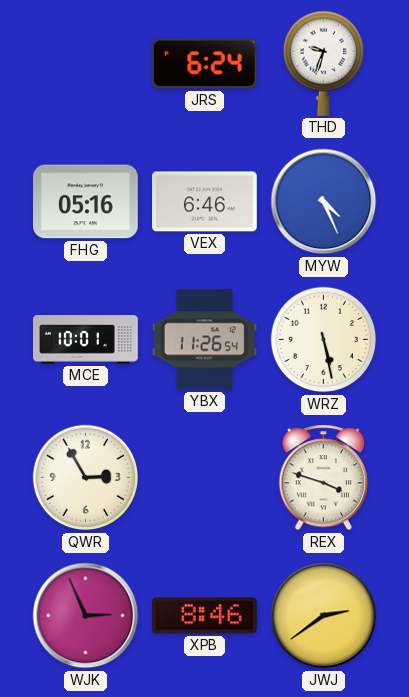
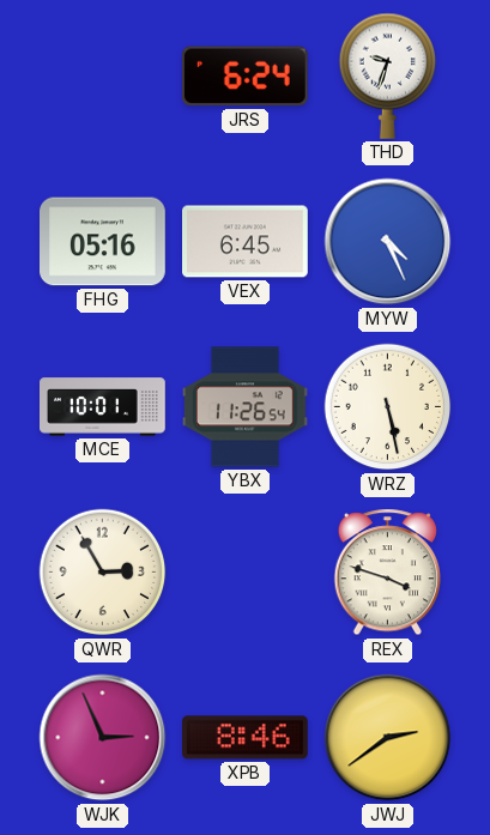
VEX: 6:46 -> 6:45 (246, 242)
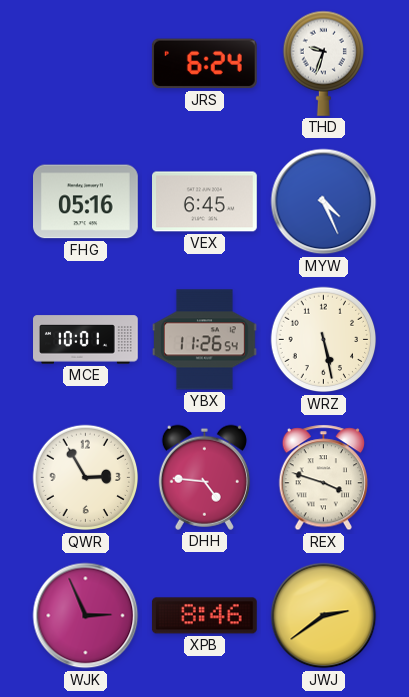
DHH: none -> 4:46 (204, 477)
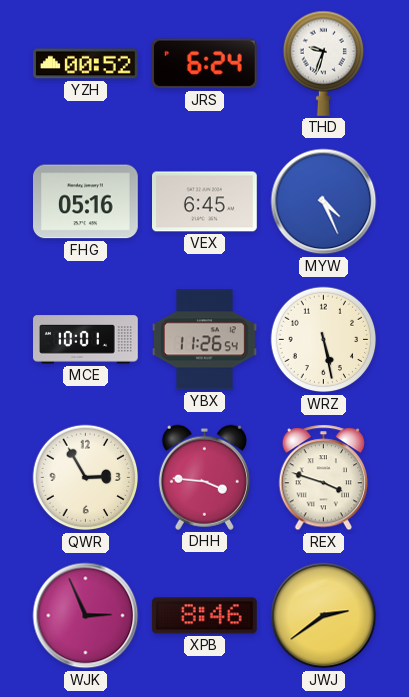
YZH: none -> 00:52 (86, 64)
DHH: 4:46 -> 3:46 (204, 477)
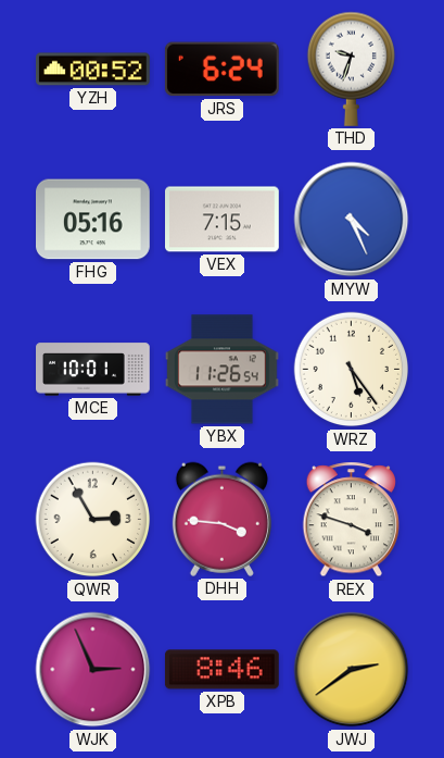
VEX: 6:45 -> 7:15 (223, 220)
WRZ: 5:28 -> 5:24 (352, 370)
